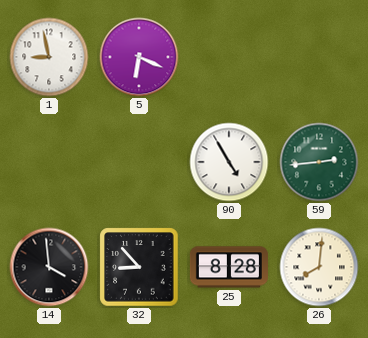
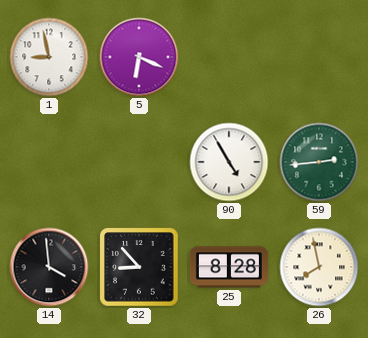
26: 8:01 -> 7:58 (319, 267)
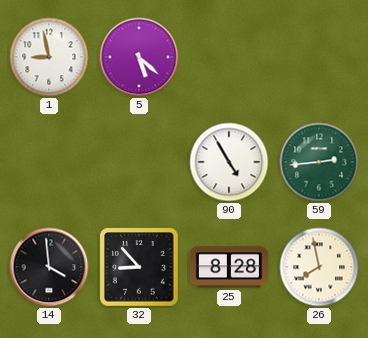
5: 6:19 -> 5:22 (139, 57)
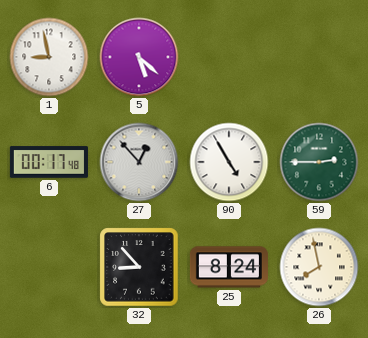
6: none -> 00:17 (49, 162)
27: none -> 12:53 (139, 162)
59: 2:44 -> 2:45 (319, 162)
14: 3:59 -> none (49, 267)
25: 8:28 -> 8:24 (229, 267)
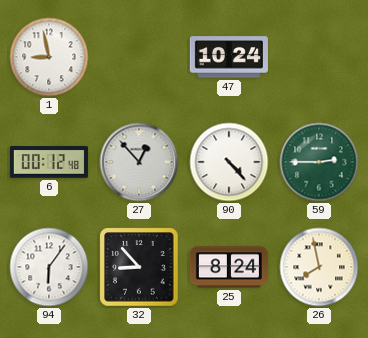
5: 5:22 -> none (139, 57)
47: none -> 10:24 (229, 57)
6: 00:17 -> 00:12 (49, 162)
90: 4:55 -> 4:23 (229, 162)
94: none -> 6:06 (49, 267)
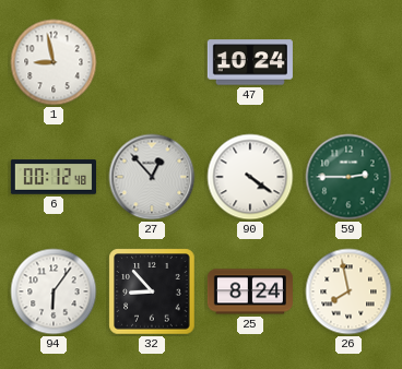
90: 4:23 -> 4:21 (250, 177)
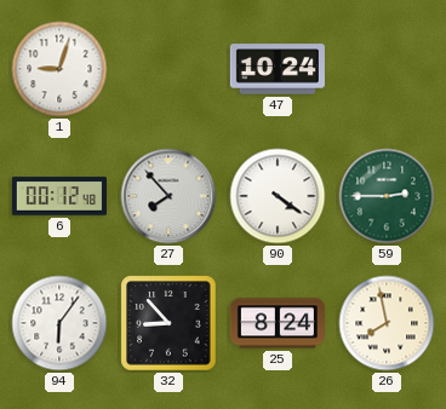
1: 8:58 -> 9:03 (59, 69)
27: 12:53 -> 7:53 (168, 196)
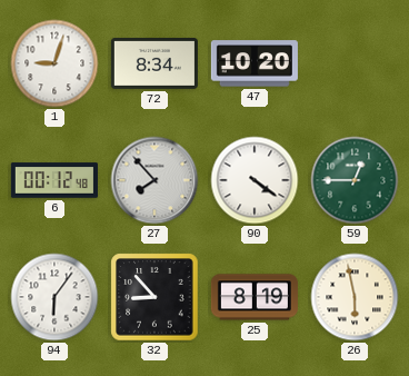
72: none -> 8:34 (154, 63)
47: 10:24 -> 10:20 (255, 63)
59: 2:45 -> 12:45 (355, 180)
25: 8:24 -> 8:19 (255, 297)
26: 7:58 -> 5:58 (355, 297)
